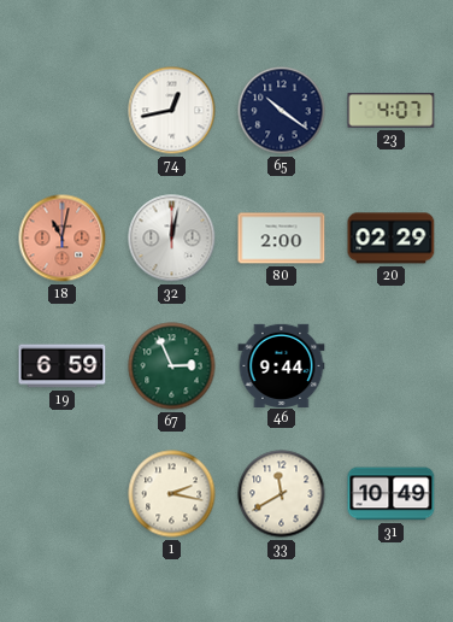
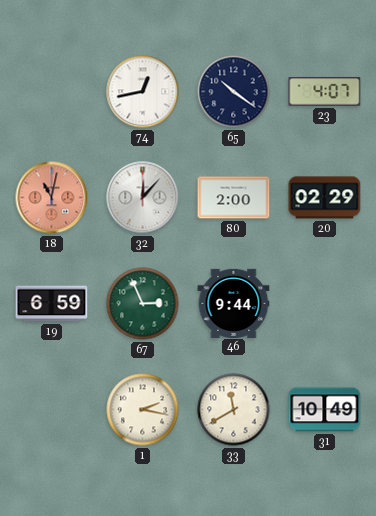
32: 12:02 -> 12:07 (143, 198)
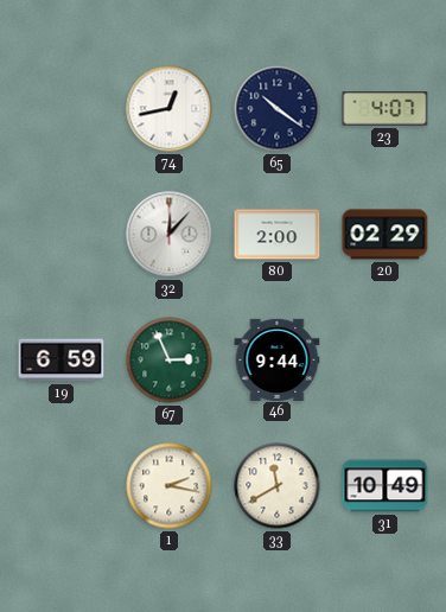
18: 11:02 -> none (52, 198)
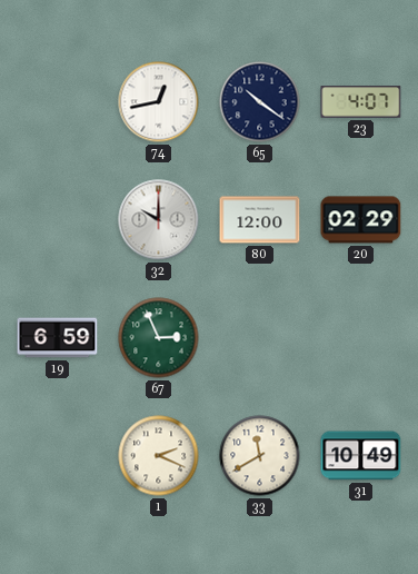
32: 12:07 -> 10:00 (159, 220)
80: 2:00 -> 12:00 (260, 220)
46: 9:44 -> none (278, 359)
1: 2:17 -> 2:19 (159, 456)
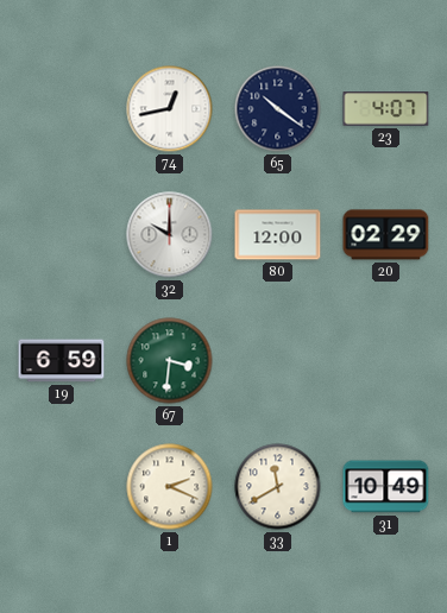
67: 2:56 -> 3:31 (170, 361)
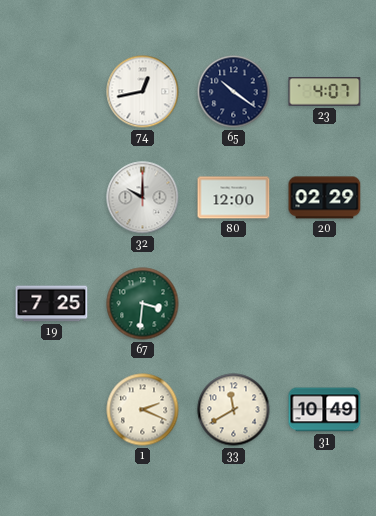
19: 6:59 -> 7:25 (52, 304)
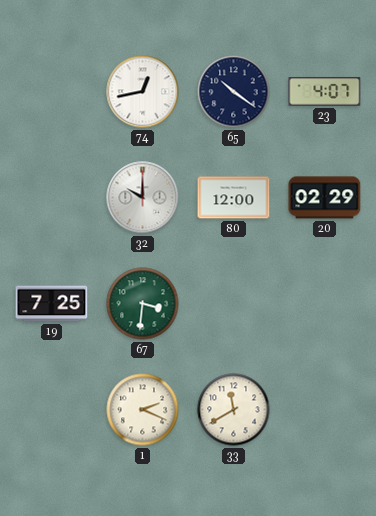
31: 10:49 -> none (325, 410)
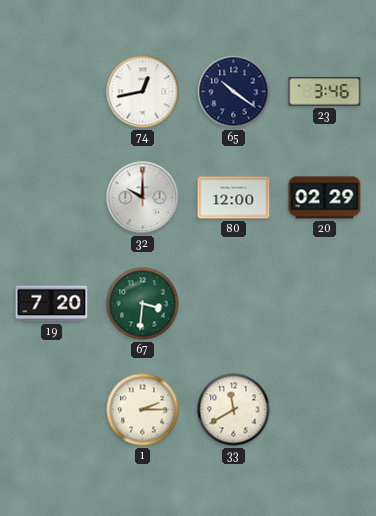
23: 4:07 -> 3:46 (325, 92)
19: 7:25 -> 7:20 (52, 304)
1: 2:19 -> 2:15 (143, 410)
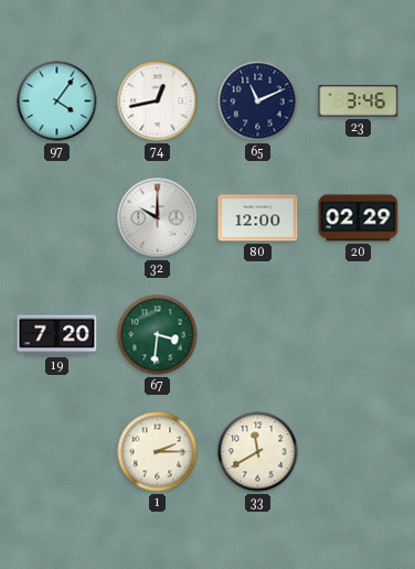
97: none -> 4:06 (57, 101)
65: 10:21 -> 11:11 (258, 101)
